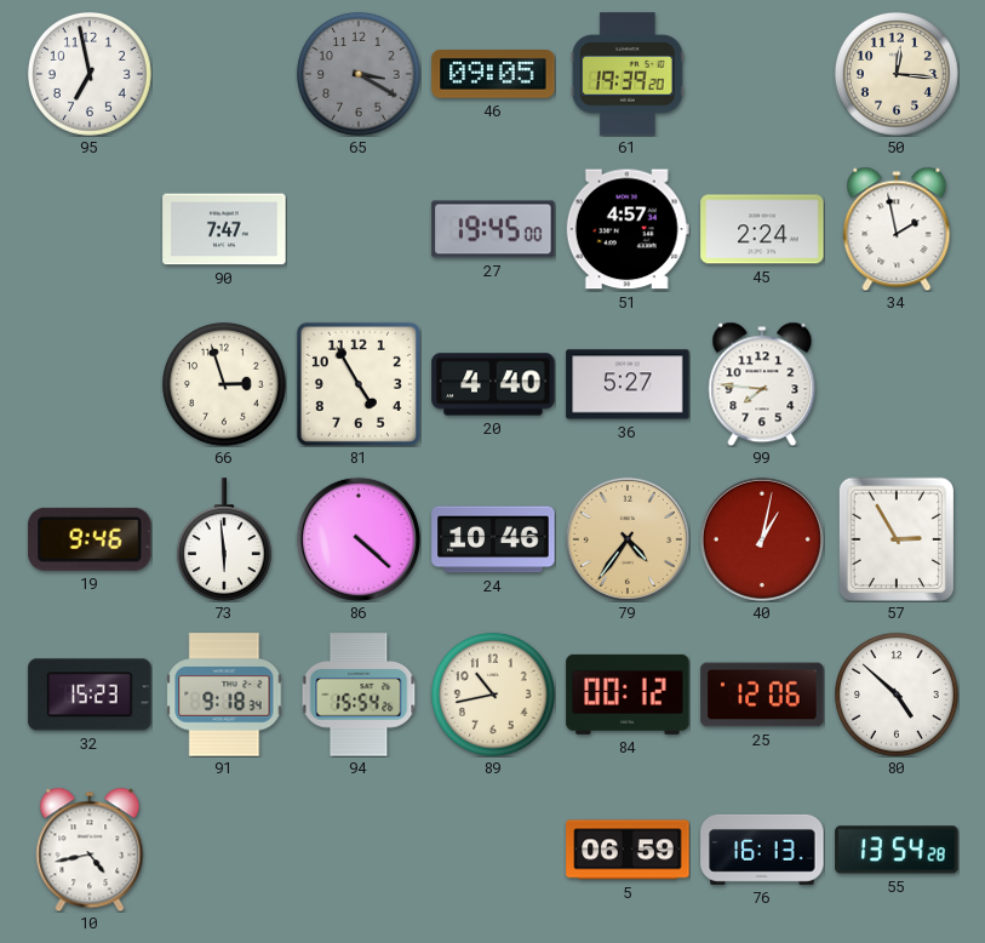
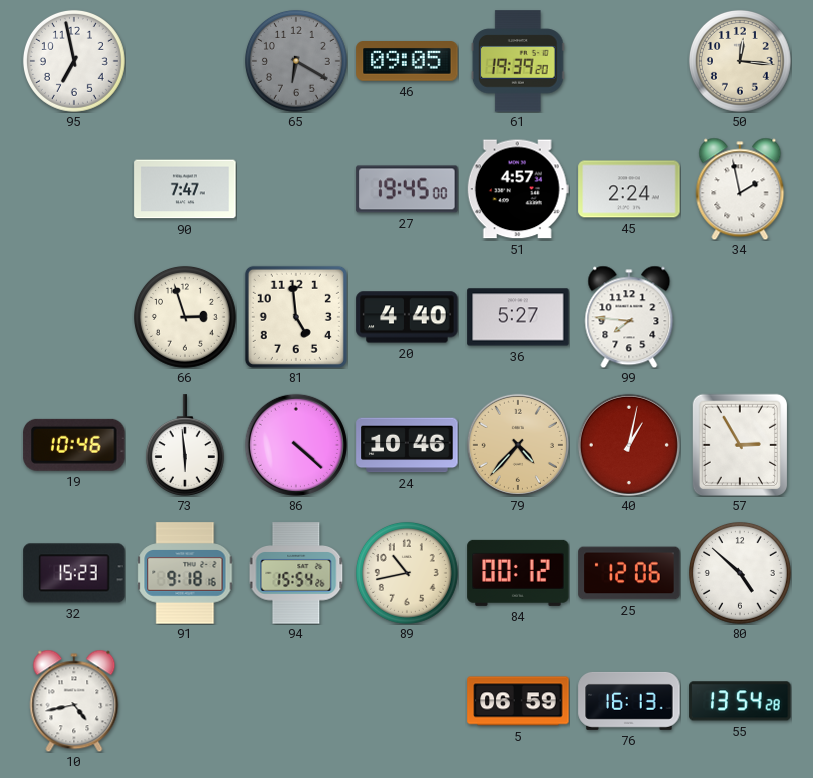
65: 3:20 -> 6:20 (296, 61)
81: 4:55 -> 4:59 (296, 317)
19: 9:46 -> 10:46 (74, 445)
79: 4:36 -> 4:37 (518, 445)
91: 9:18:34 -> 9:18:16 (185, 573)
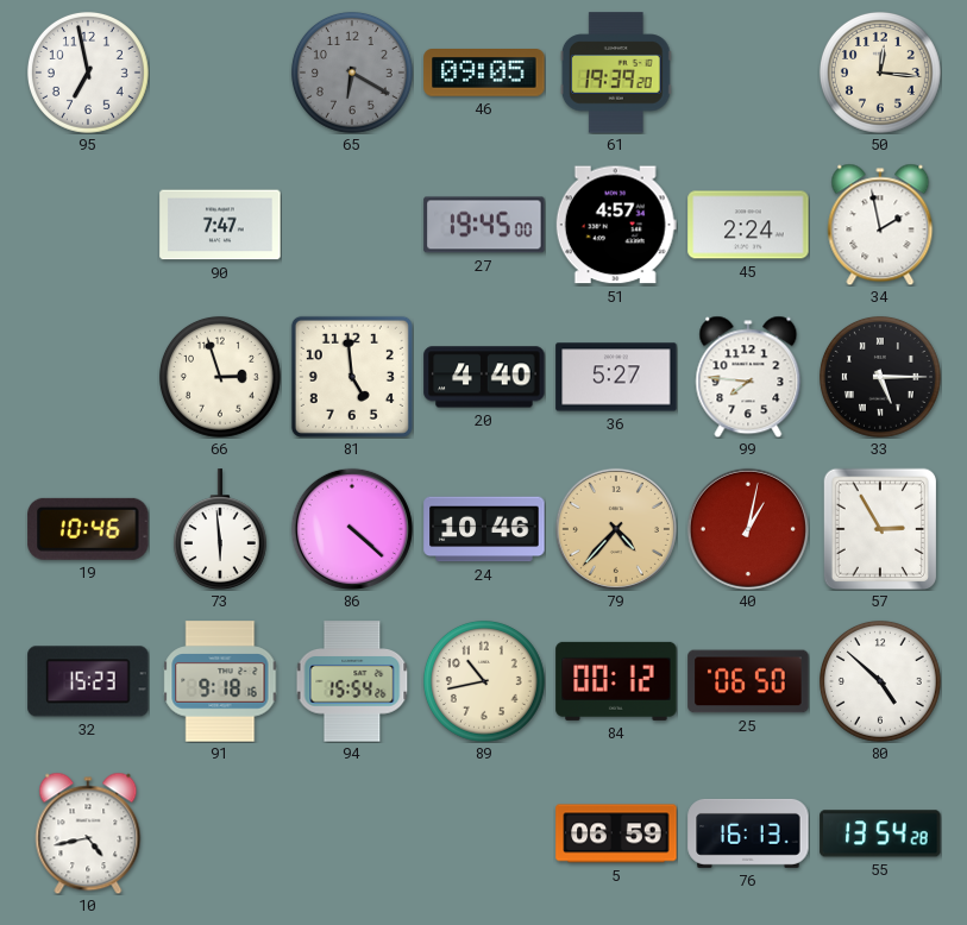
33: none -> 5:15 (880, 377)
25: 12:06 -> 06:50 (748, 681)
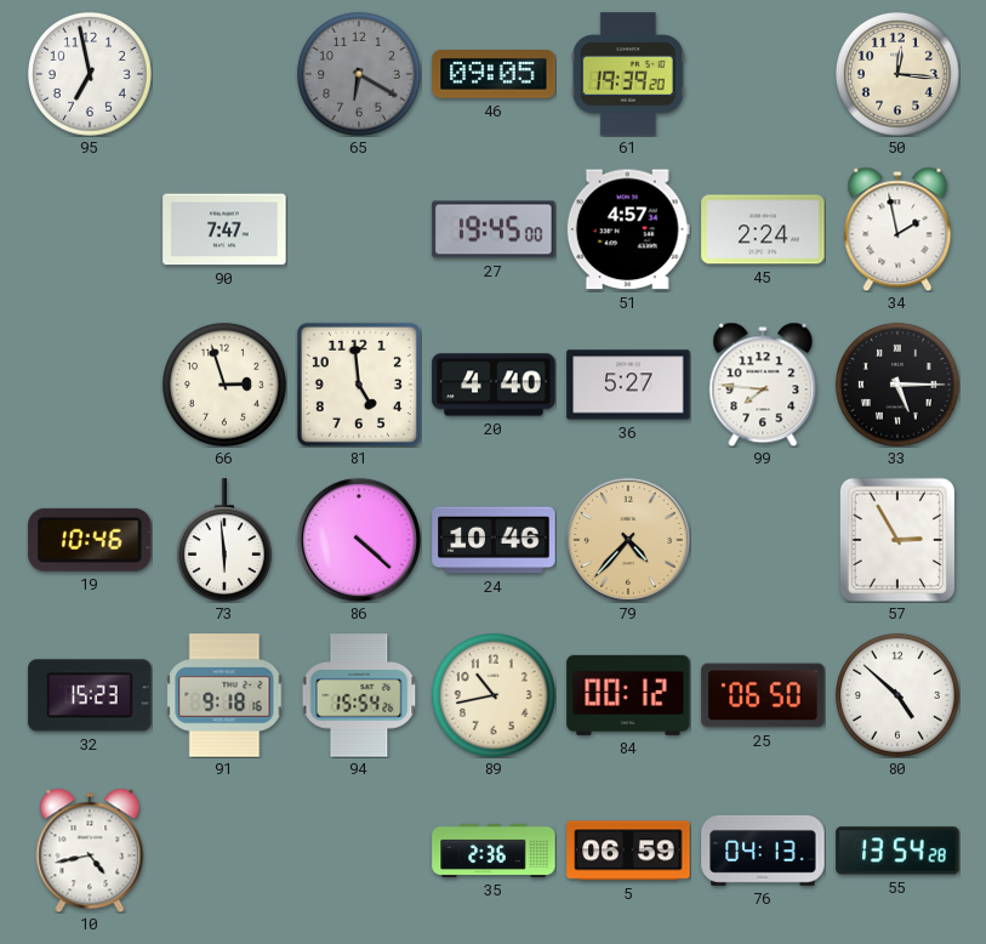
40: 1:02 -> none (748, 529)
35: none -> 2:36 (494, 851)
76: 16:13 -> 04:13 (763, 851)
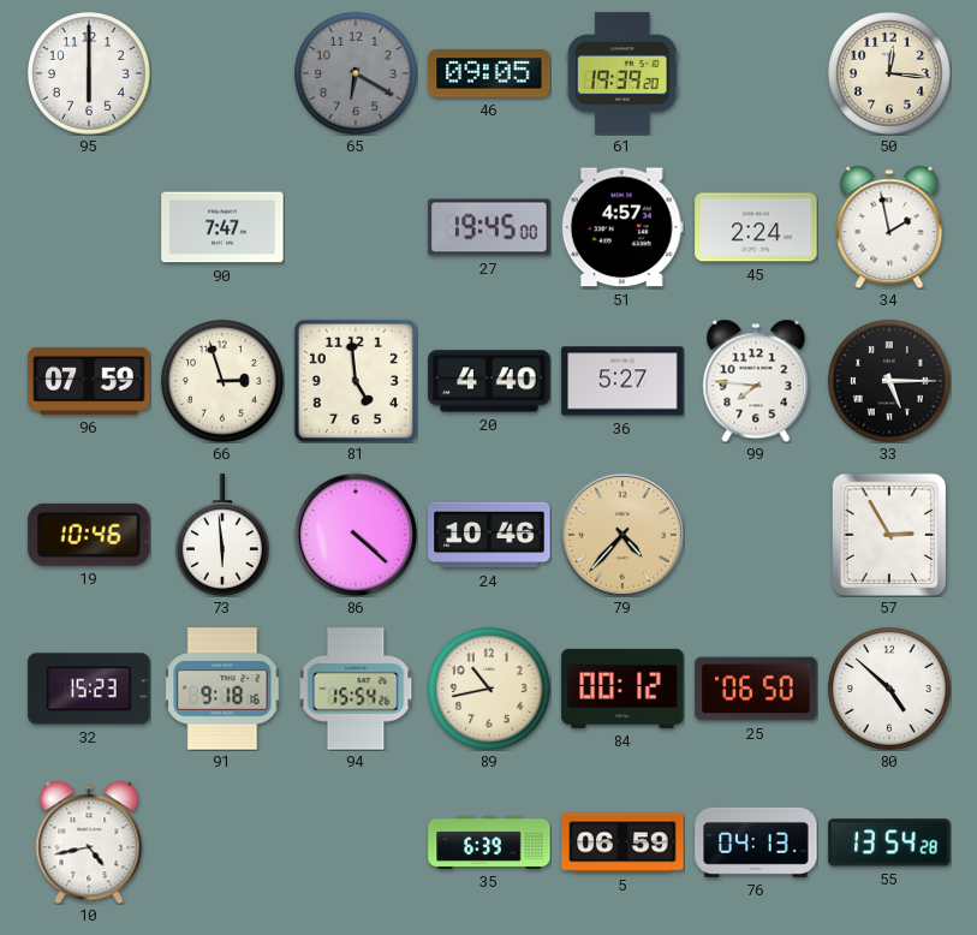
95: 6:58 -> 6:00 (89, 73)
96: none -> 07:59 (89, 381)
35: 2:36 -> 6:39 (489, 842)
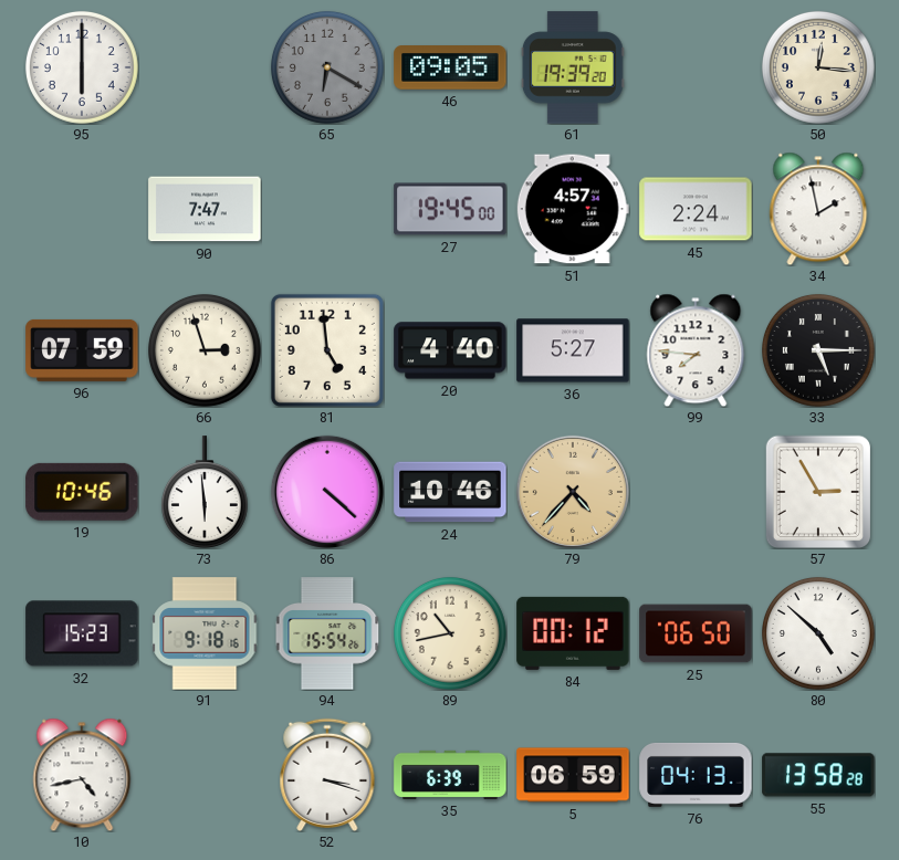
52: none -> 3:18 (327, 775)
55: 13:54 -> 13:58 (818, 775)
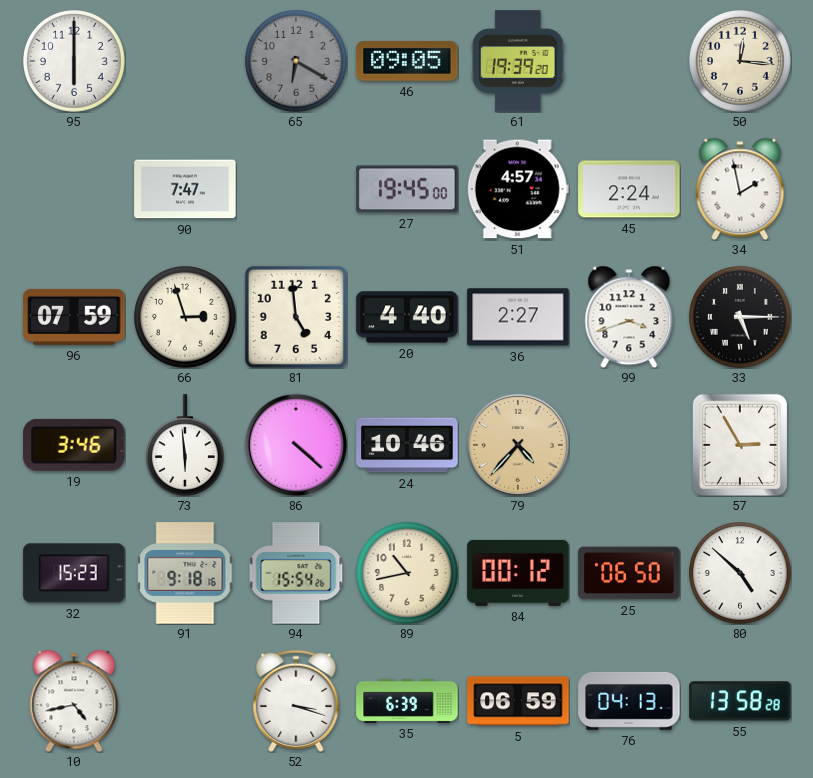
36: 5:27 -> 2:27 (518, 317)
99: 7:46 -> 3:42 (629, 317)
19: 10:46 -> 3:46 (74, 445)
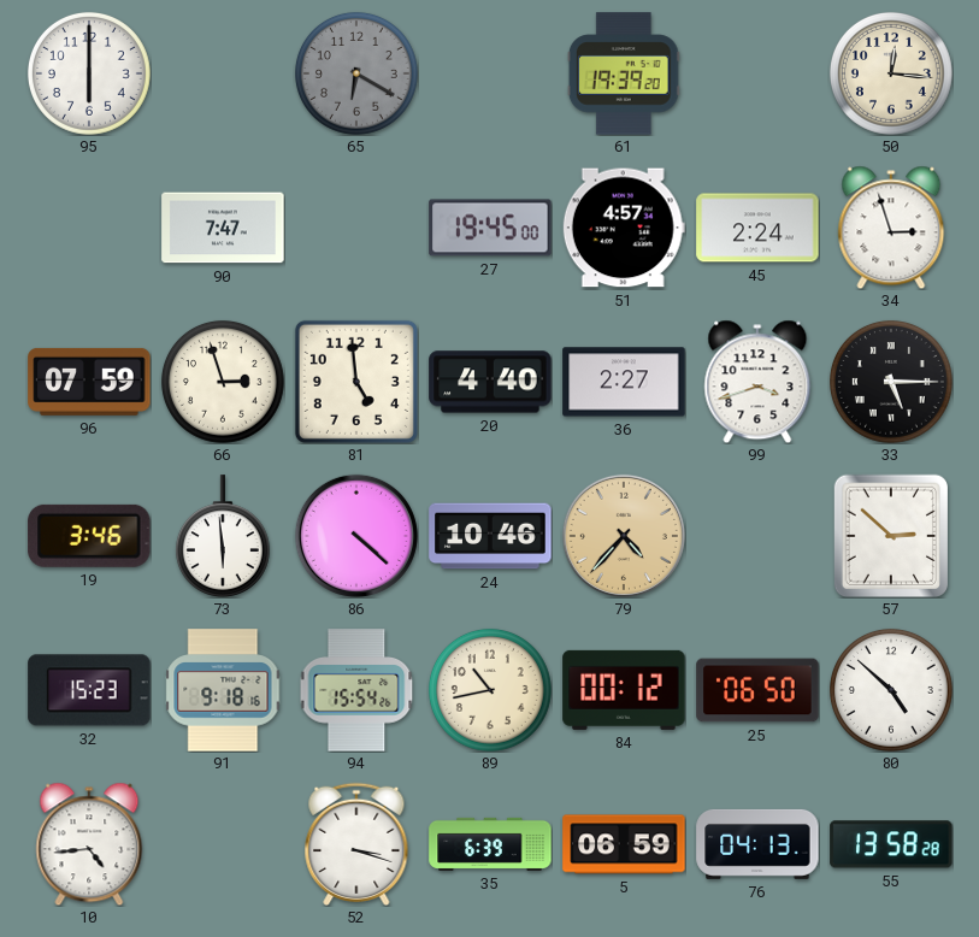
46: 09:05 -> none (407, 61)
34: 1:58 -> 2:57 (891, 228)
57: 2:55 -> 2:52 (890, 536)
10: 4:43 -> 4:44 (89, 844)
